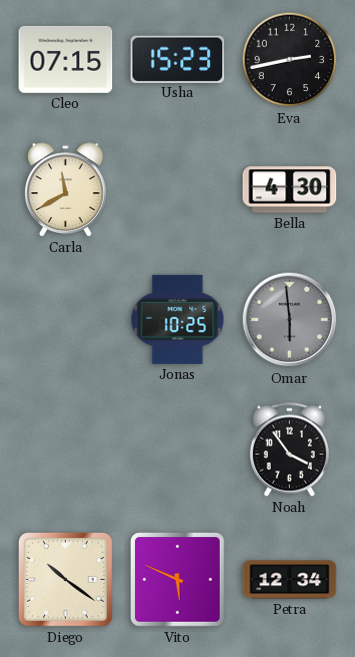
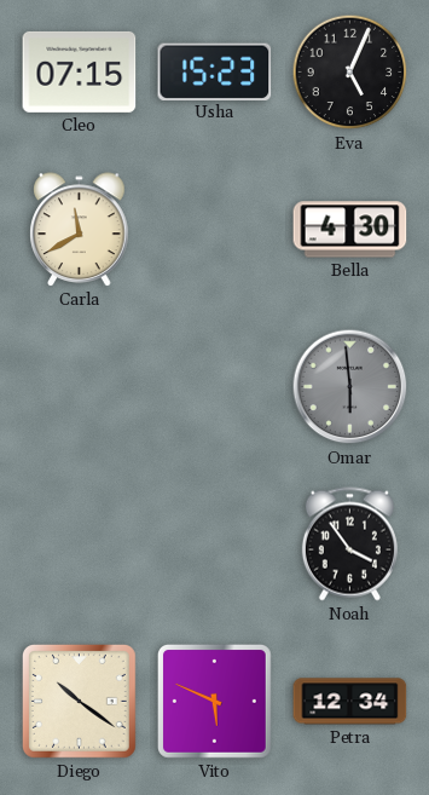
Eva: 2:43 -> 5:04 (350, 73)
Jonas: 10:25 -> none (178, 319)
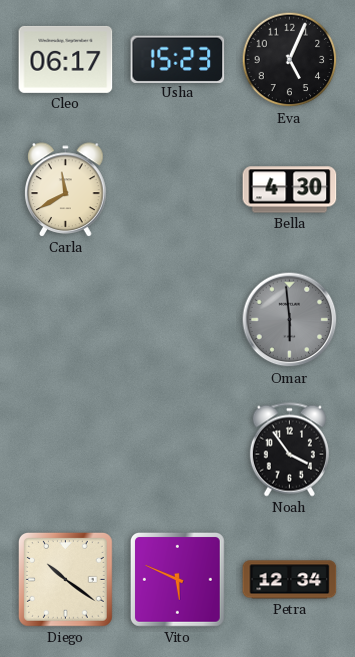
Cleo: 07:15 -> 06:17 (66, 59)
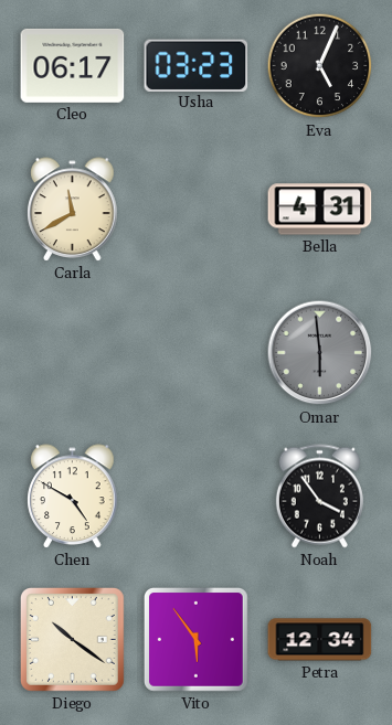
Usha: 15:23 -> 03:23 (197, 65)
Bella: 4:30 -> 4:31 (320, 210)
Chen: none -> 4:50 (73, 497)
Vito: 5:49 -> 5:54 (195, 639)
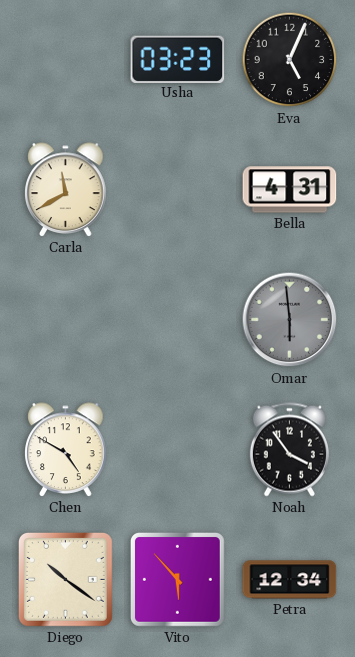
Cleo: 06:17 -> none (73, 65)
Vito: 5:54 -> 5:53 (177, 579)
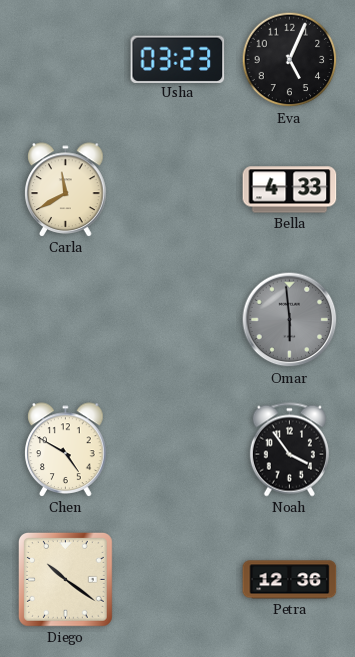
Bella: 4:31 -> 4:33 (290, 190)
Vito: 5:53 -> none (177, 579)
Petra: 12:34 -> 12:36 (290, 580)
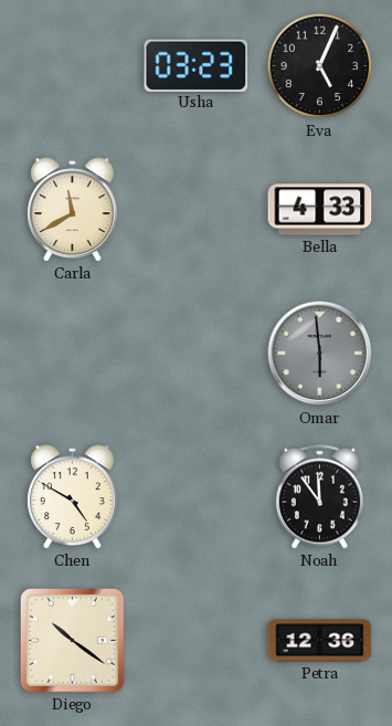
Noah: 3:54 -> 11:54 (319, 497)
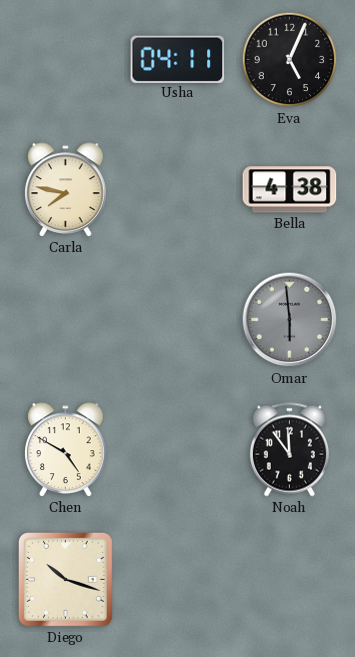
Usha: 03:23 -> 04:11 (178, 59)
Carla: 11:40 -> 7:47 (66, 190)
Bella: 4:33 -> 4:38 (290, 190)
Diego: 10:21 -> 10:18 (66, 580)
Petra: 12:36 -> none (320, 641)
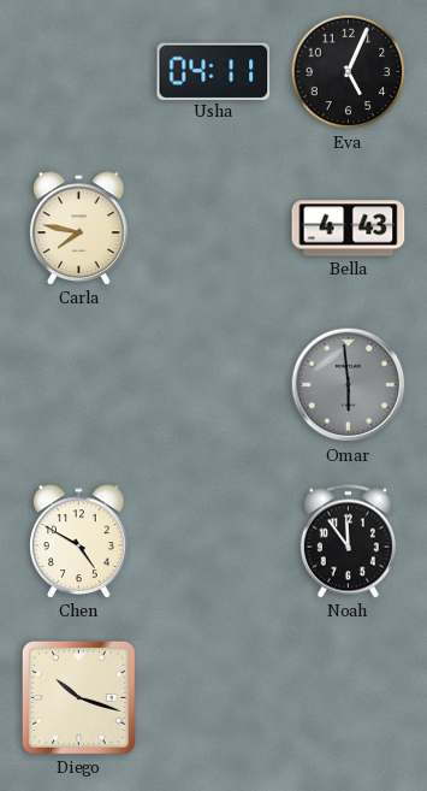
Bella: 4:38 -> 4:43 (349, 229)
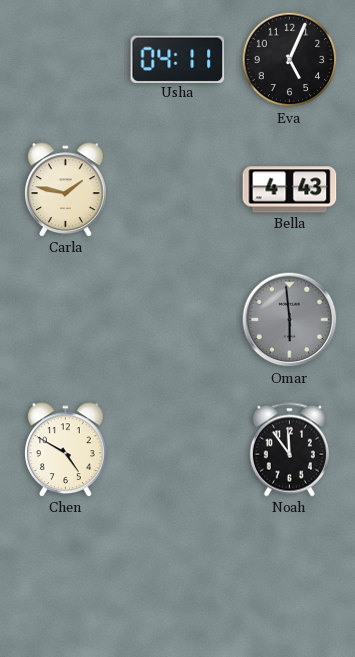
Carla: 7:47 -> 1:47 (66, 190)
Diego: 10:18 -> none (79, 698)
